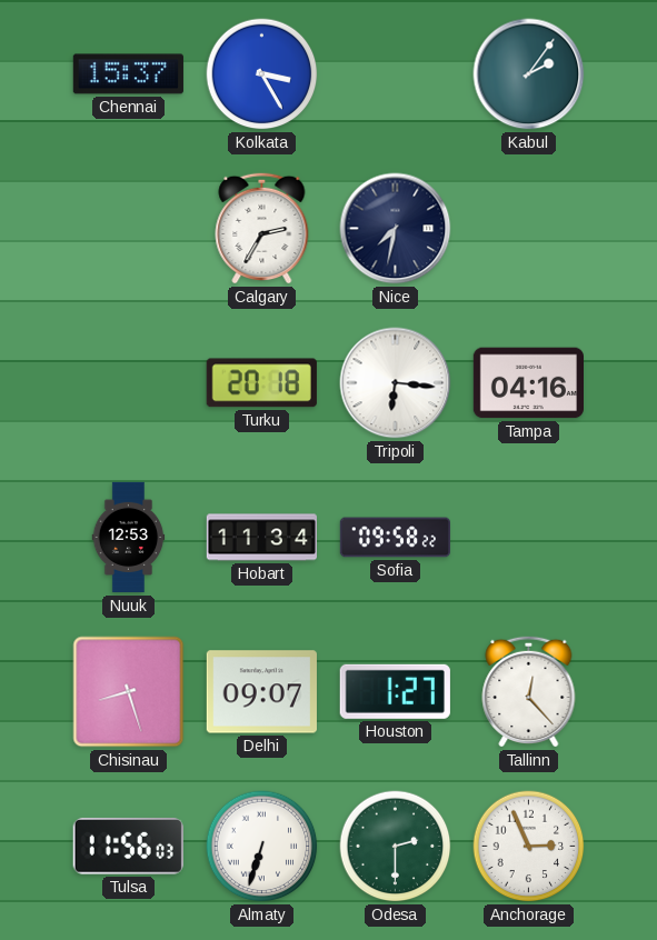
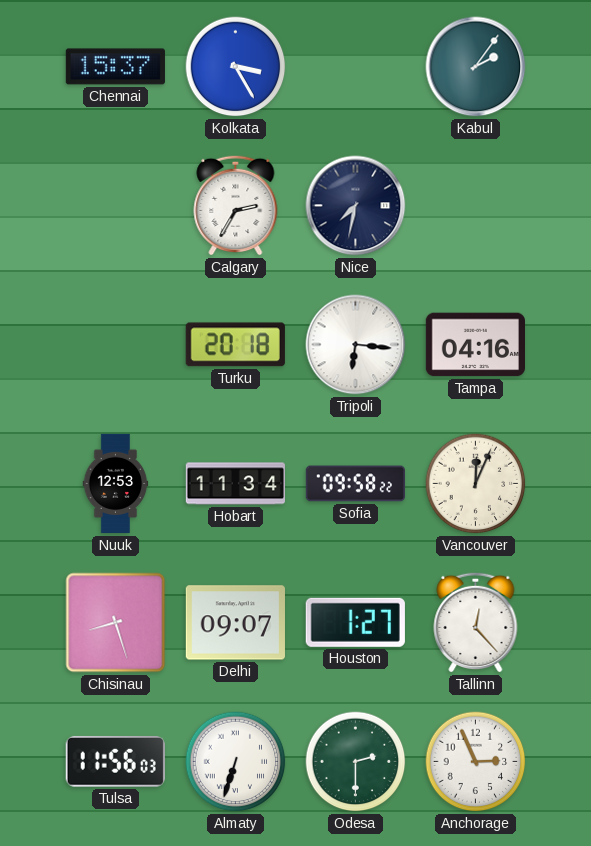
Vancouver: none -> 12:04 (476, 484)
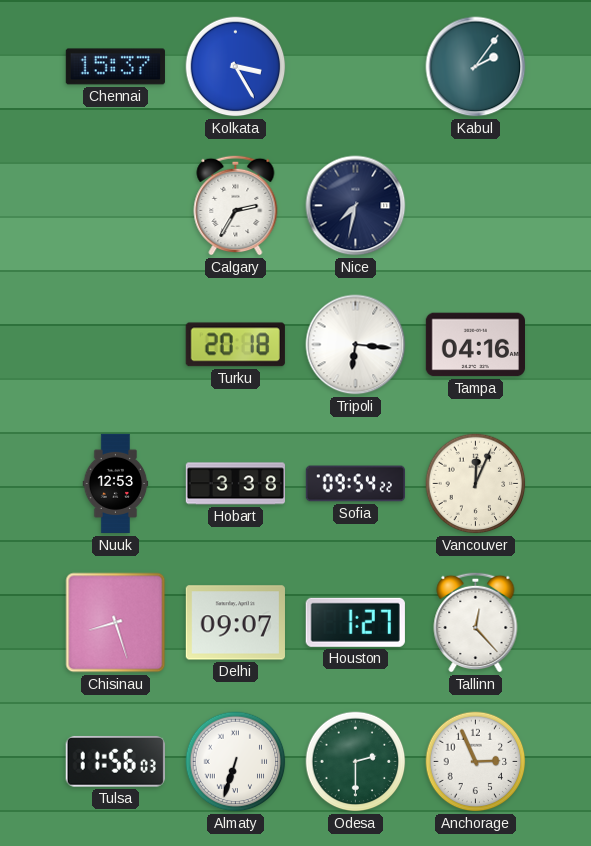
Hobart: 11:34 -> 3:38 (235, 484)
Sofia: 09:58 -> 09:54 (355, 484)
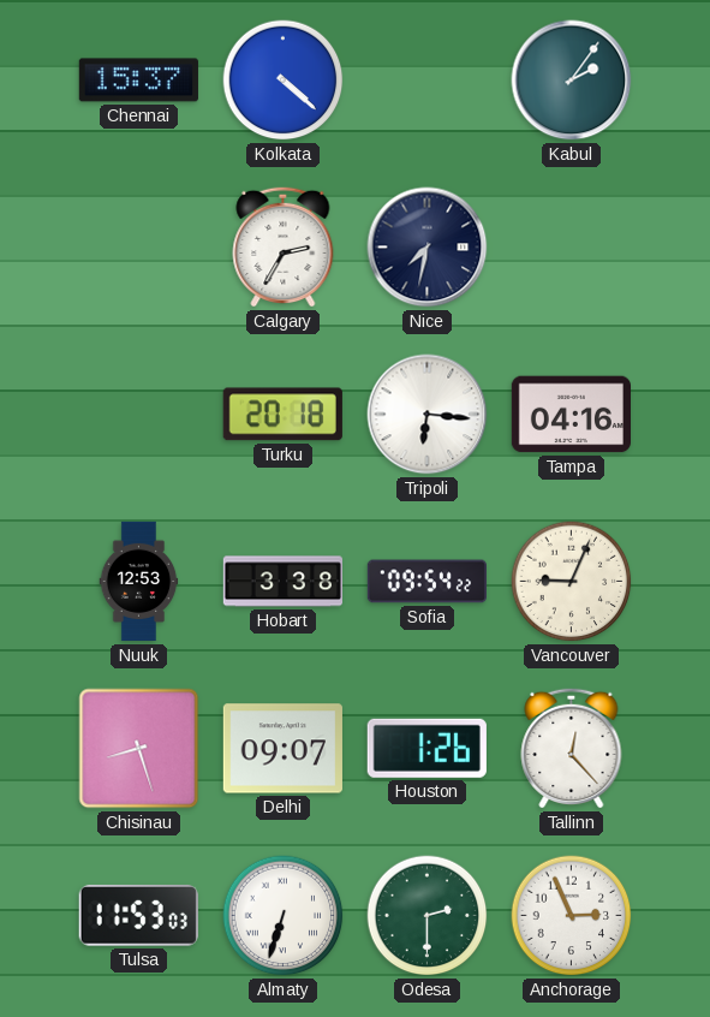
Kolkata: 3:25 -> 4:22 (284, 81)
Vancouver: 12:04 -> 9:04 (572, 582)
Houston: 1:27 -> 1:26 (426, 748)
Tulsa: 11:56 -> 11:53 (138, 915)
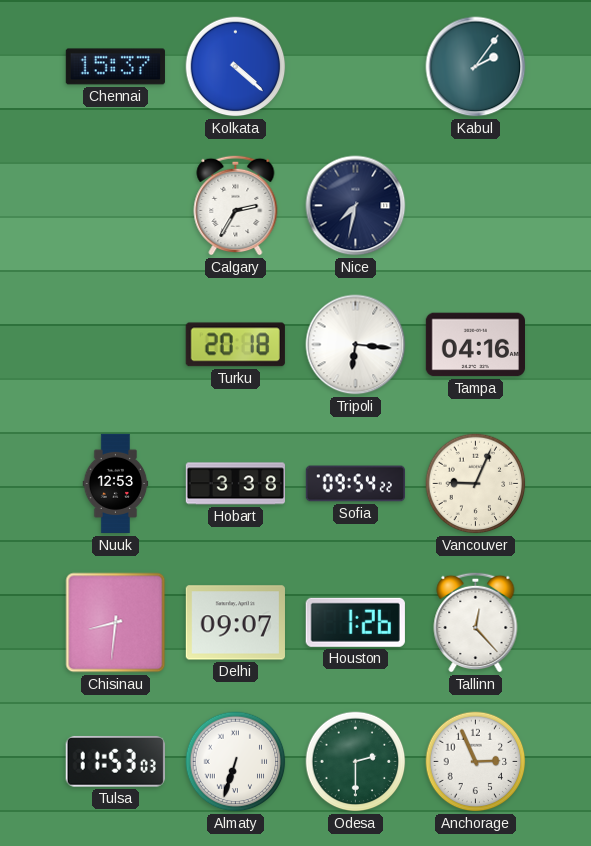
Chisinau: 8:27 -> 8:31 (116, 623)
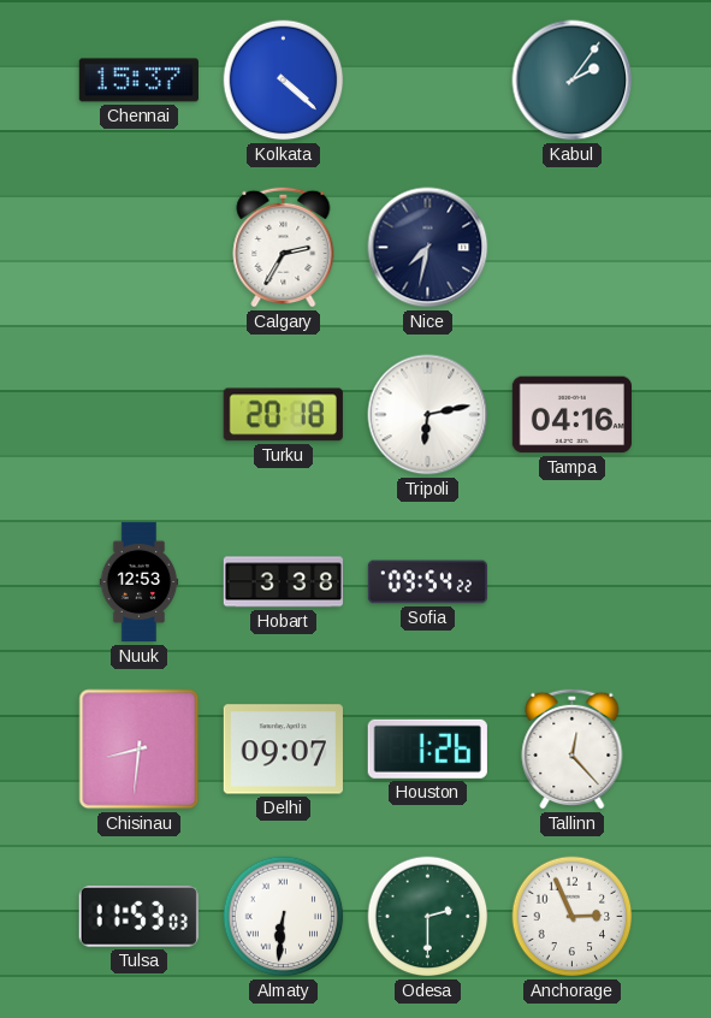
Tripoli: 6:16 -> 6:13 (428, 415)
Vancouver: 9:04 -> none (476, 484)
Almaty: 6:33 -> 6:31 (284, 917)
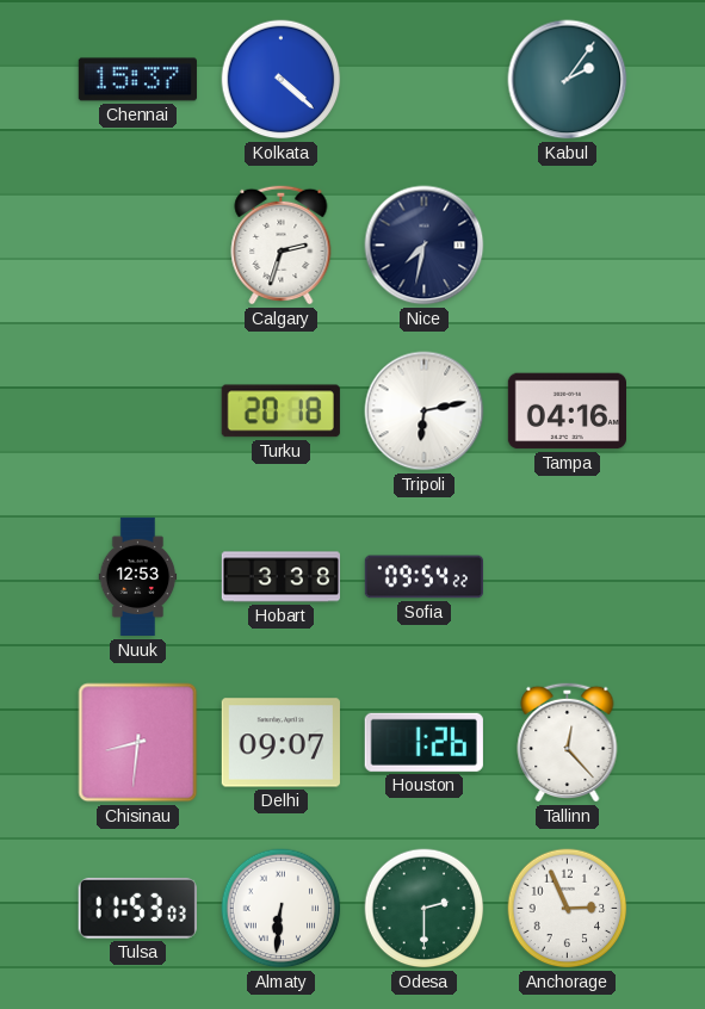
Calgary: 2:35 -> 2:33 (282, 244)
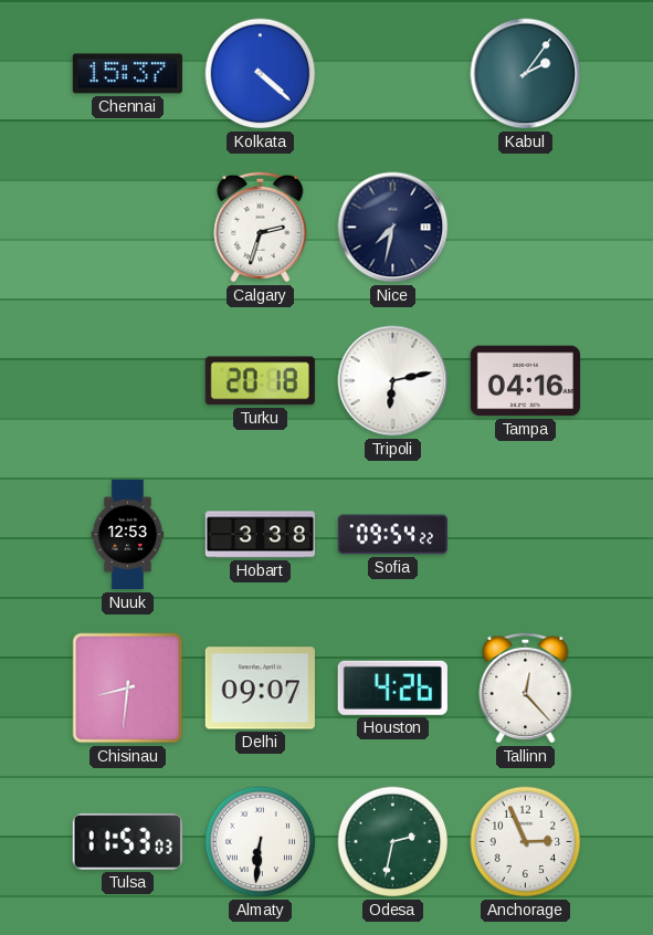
Houston: 1:26 -> 4:26 (392, 687)
Odesa: 2:30 -> 2:32 (393, 842)
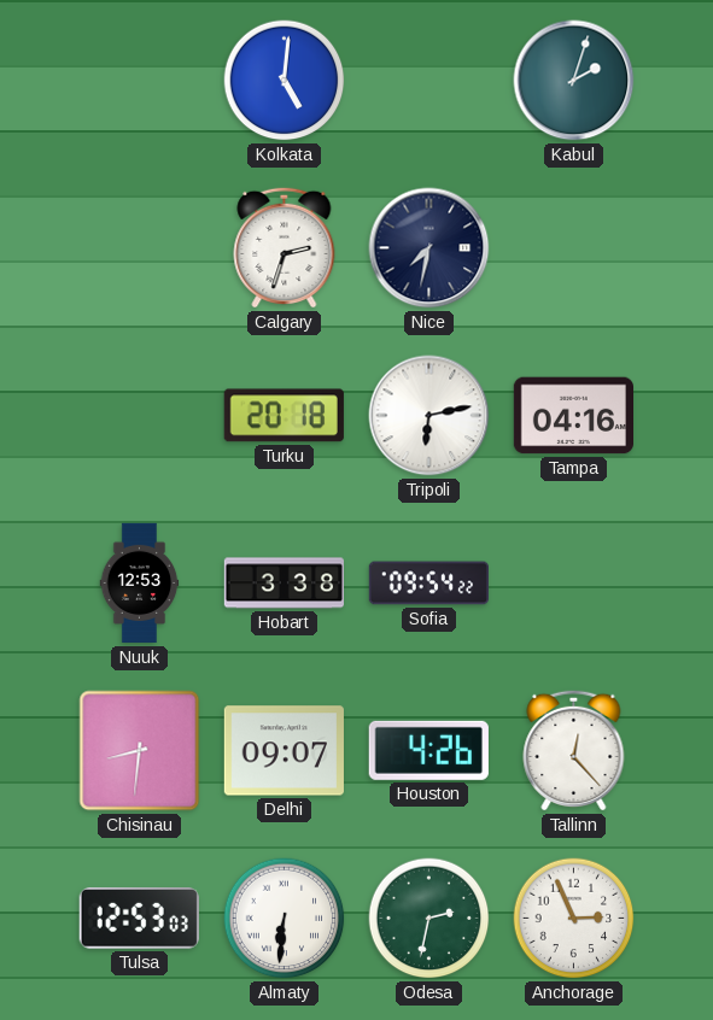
Chennai: 15:37 -> none (127, 74)
Kolkata: 4:22 -> 5:01 (285, 81)
Kabul: 2:06 -> 2:03 (574, 81)
Tulsa: 11:53 -> 12:53 (139, 918)
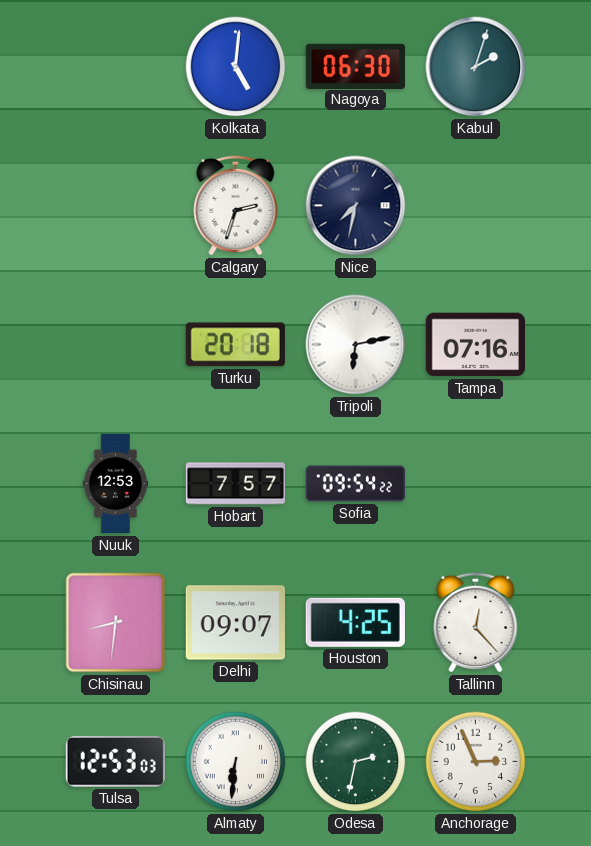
Nagoya: none -> 06:30 (355, 66)
Tampa: 04:16 -> 07:16 (475, 345)
Hobart: 3:38 -> 7:57 (235, 484)
Houston: 4:26 -> 4:25 (355, 622)
